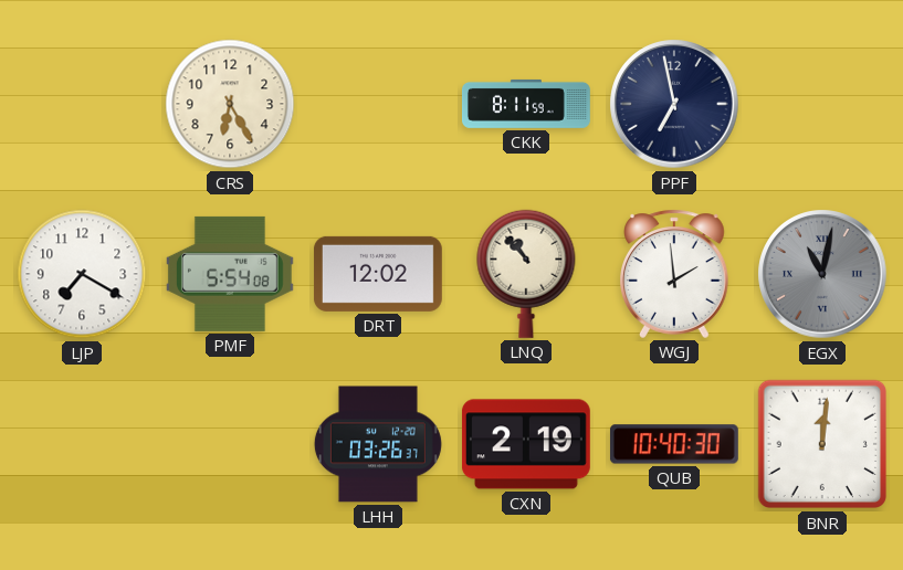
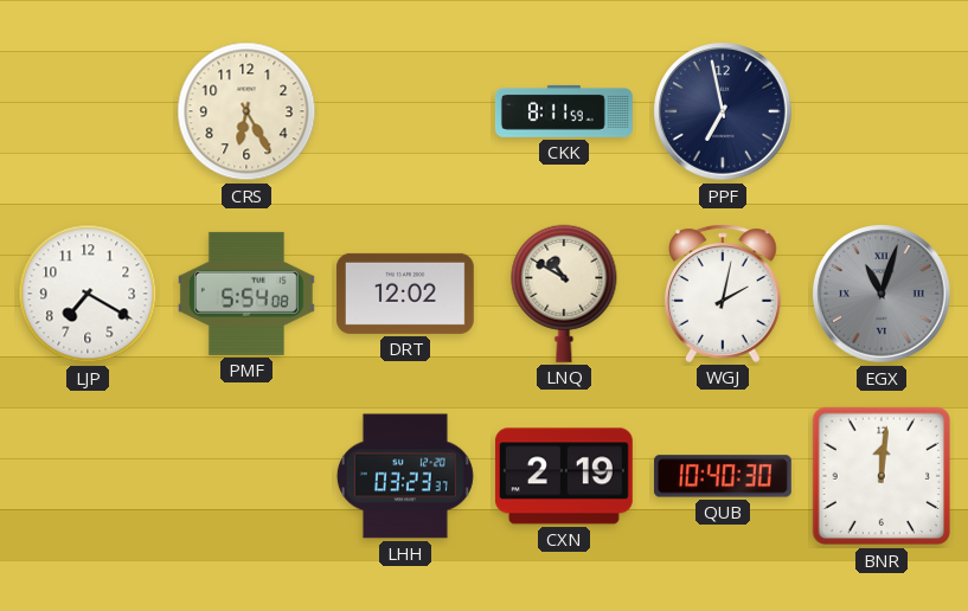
LNQ: 10:53 -> 10:50 (564, 294)
WGJ: 1:59 -> 2:02 (724, 294)
EGX: 11:02 -> 11:03 (882, 294)
LHH: 03:26 -> 03:23 (405, 476)
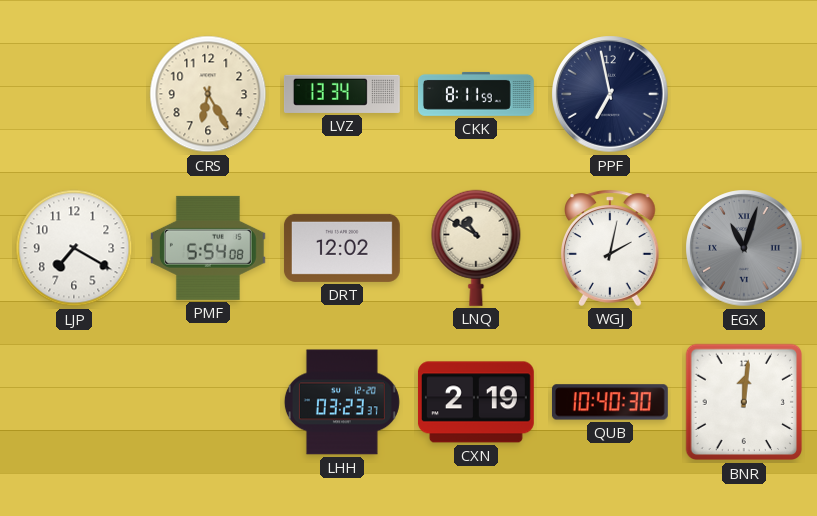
LVZ: none -> 13:34 (342, 94)
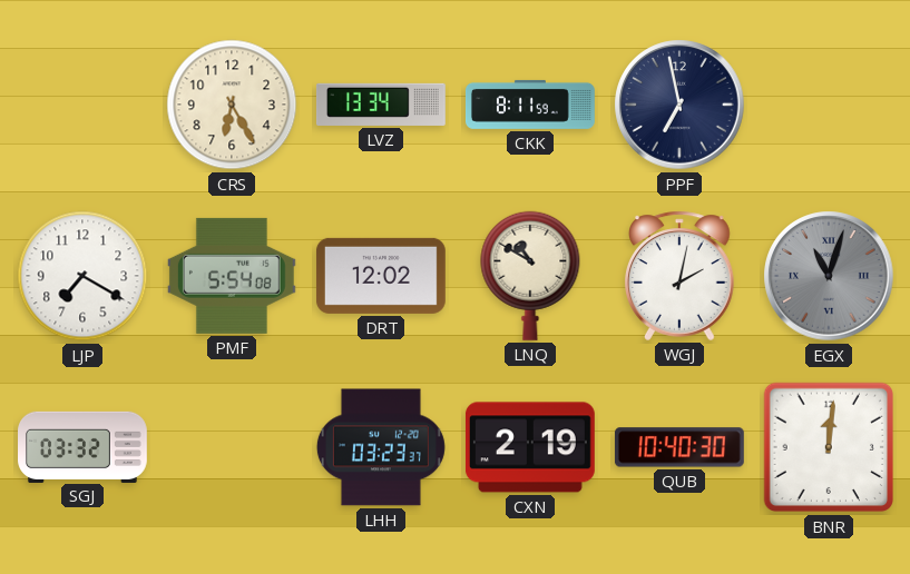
SGJ: none -> 03:32 (84, 446)
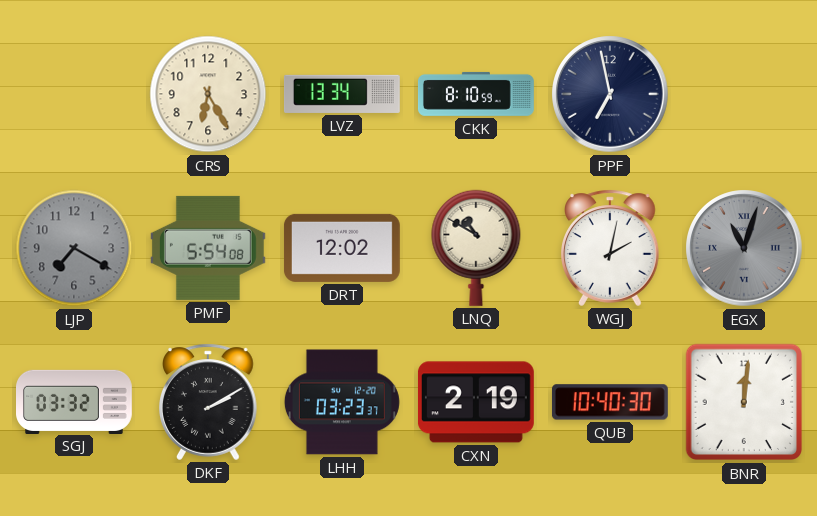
CKK: 8:11 -> 8:10 (476, 94)
LJP dial: white -> grey (74, 248)
DKF: none -> 2:10 (209, 402)
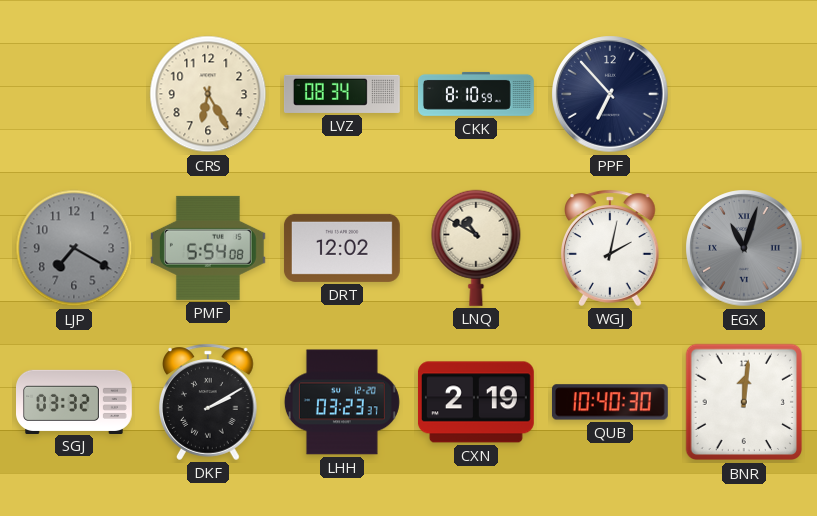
LVZ: 13:34 -> 08:34 (342, 94)
PPF: 6:58 -> 6:53 (610, 94)
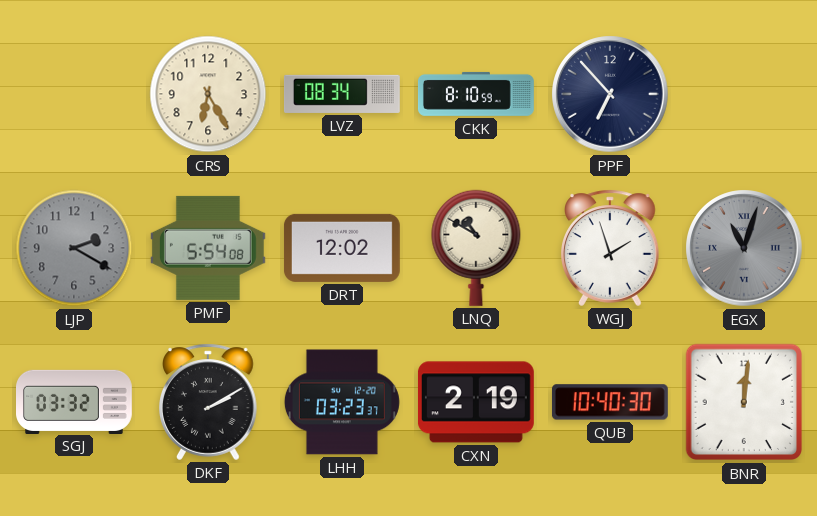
LJP: 7:20 -> 2:20 (74, 248)
WGJ: 2:02 -> 1:57 (611, 248)
